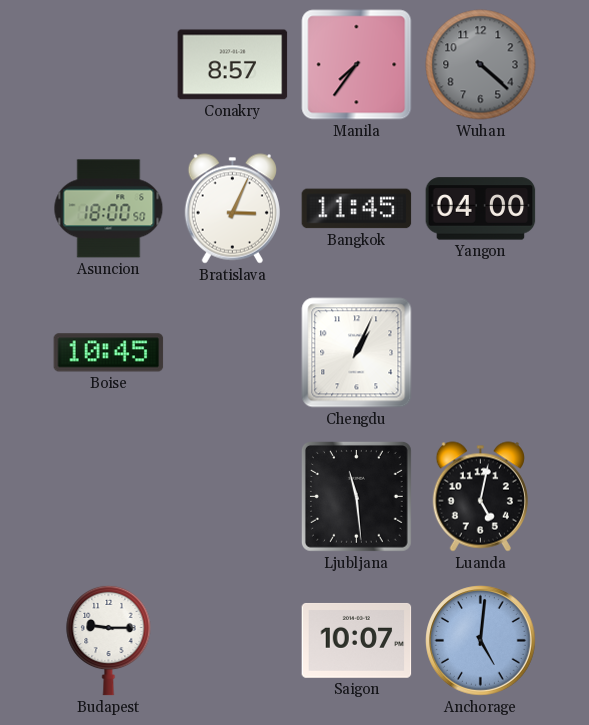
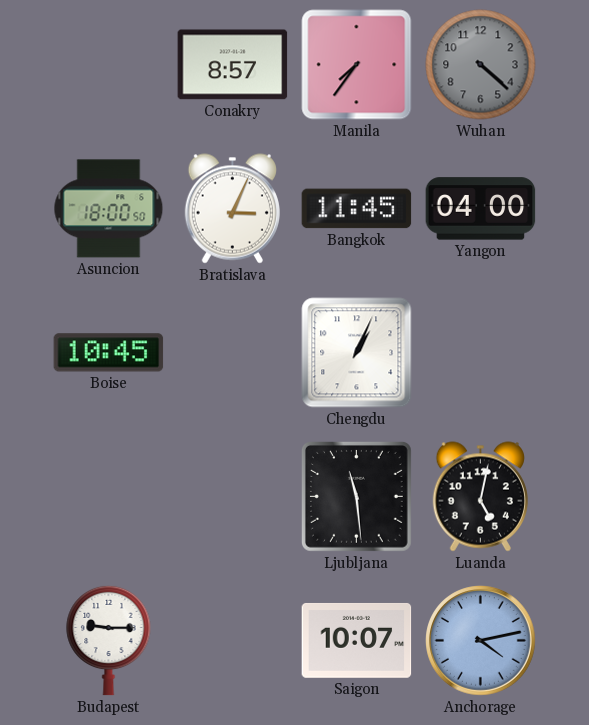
Anchorage: 5:01 -> 4:13 (481, 641)
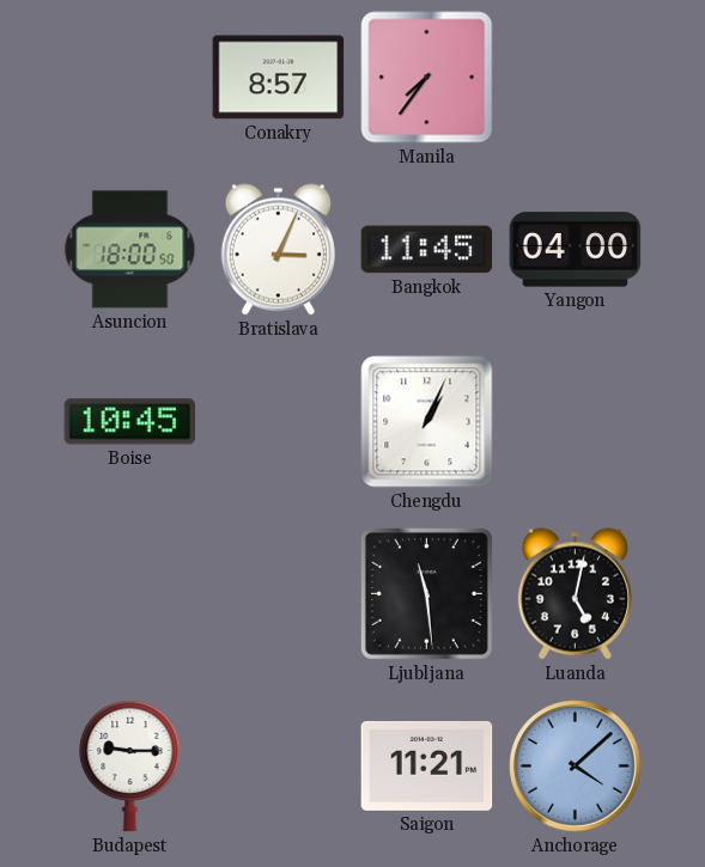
Wuhan: 4:22 -> none (481, 65)
Saigon: 10:07 -> 11:21 (427, 767)
Anchorage: 4:13 -> 4:08 (576, 767)
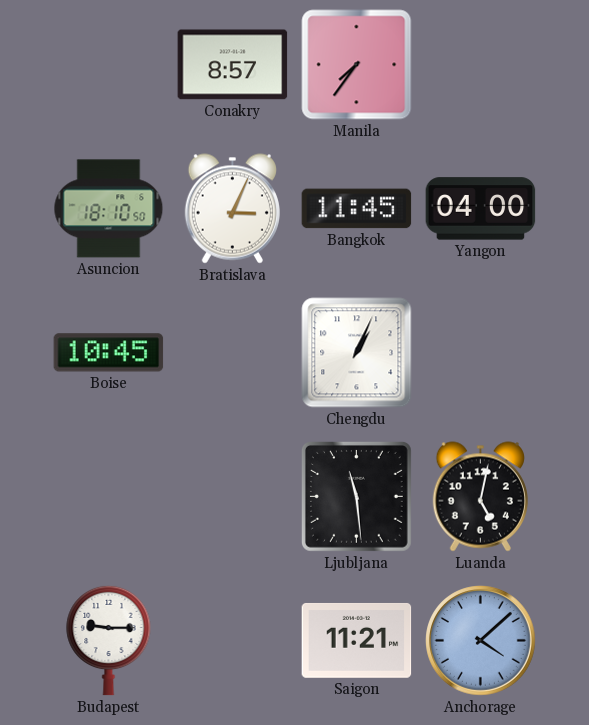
Asuncion: 18:00 -> 18:10 (109, 209)
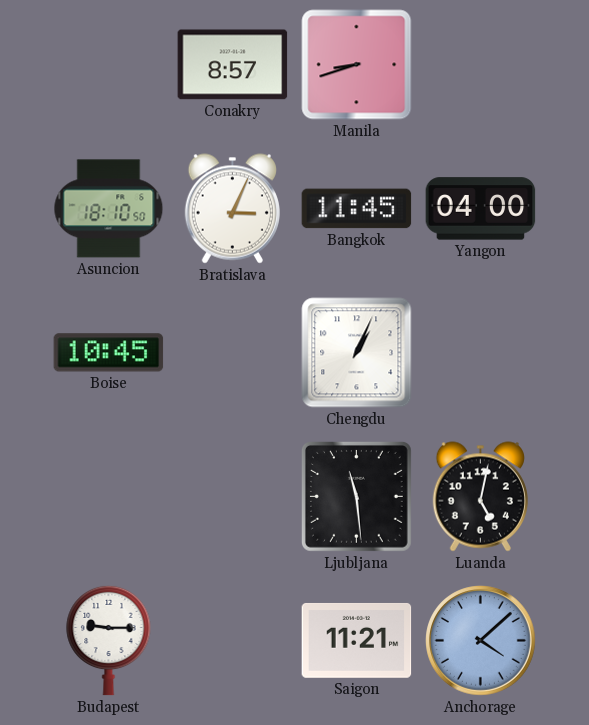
Manila: 7:36 -> 8:42 (357, 65)
